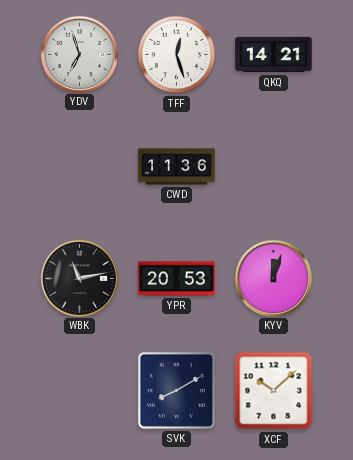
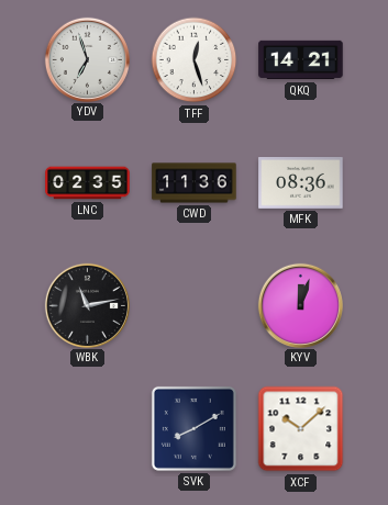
LNC: none -> 02:35 (88, 183)
MFK: none -> 08:36 (301, 183)
YPR: 20:53 -> none (177, 279)
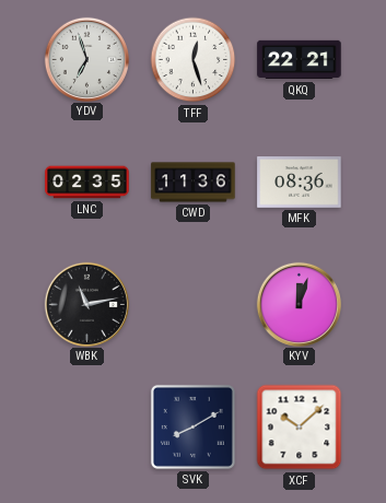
QKQ: 14:21 -> 22:21 (300, 60)
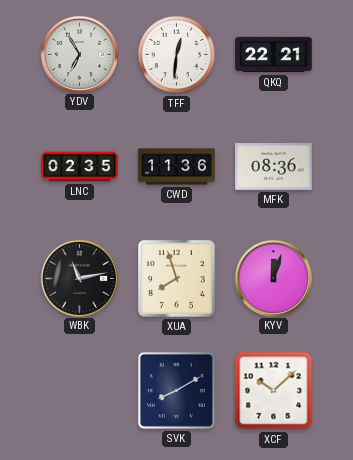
YDV: 6:57 -> 6:55 (79, 54)
TFF: 12:27 -> 12:31 (177, 55)
XUA: none -> 7:57 (177, 279)
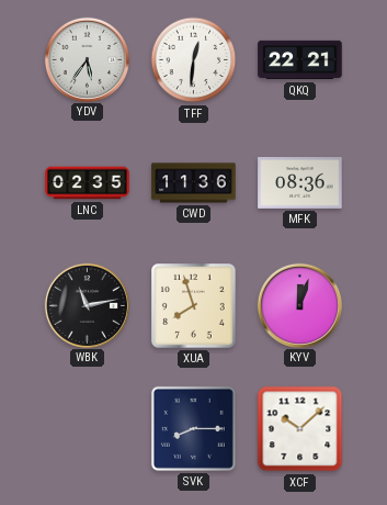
YDV: 6:55 -> 5:36 (87, 59)
SVK: 8:10 -> 8:15 (193, 428)
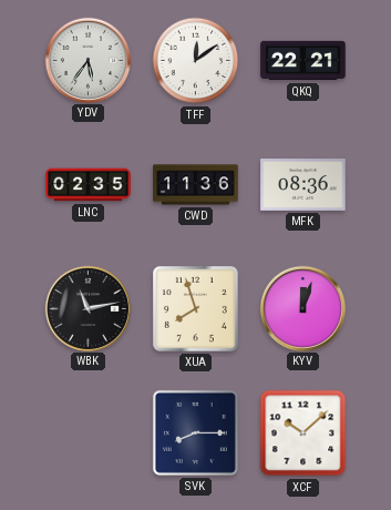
TFF: 12:31 -> 12:09 (196, 61)
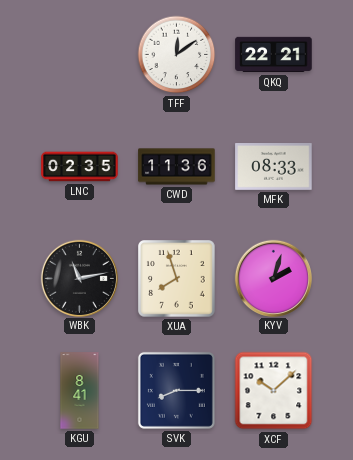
YDV: 5:36 -> none (88, 60)
MFK: 08:36 -> 08:33 (274, 167)
KYV: 12:03 -> 2:03 (273, 278)
KGU: none -> 8:41 (80, 391)
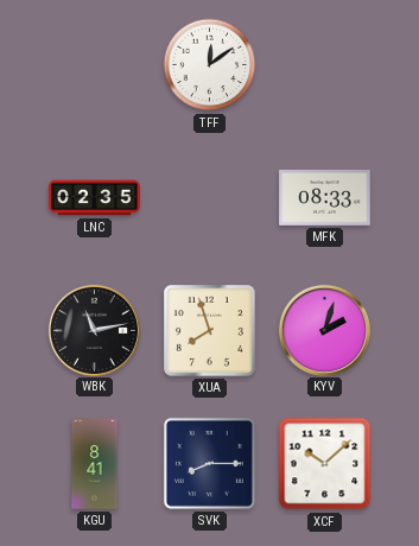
QKQ: 22:21 -> none (274, 55)
CWD: 11:36 -> none (177, 167)
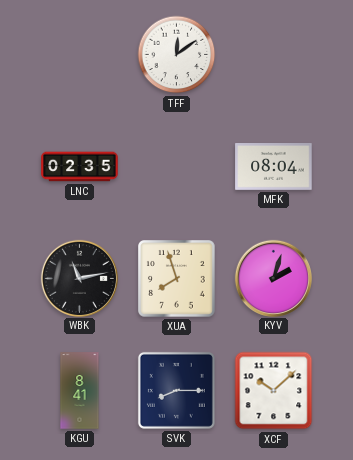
MFK: 08:33 -> 08:04 (274, 167)
